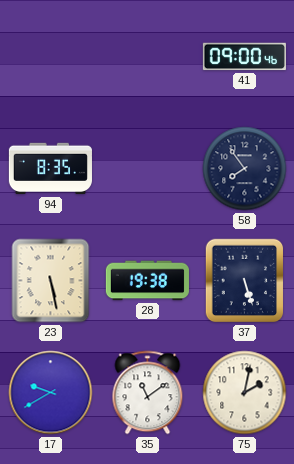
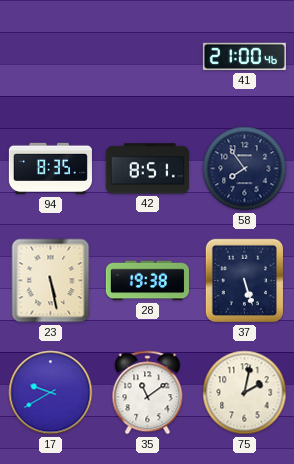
41: 09:00 -> 21:00 (244, 57)
42: none -> 8:51 (147, 169)
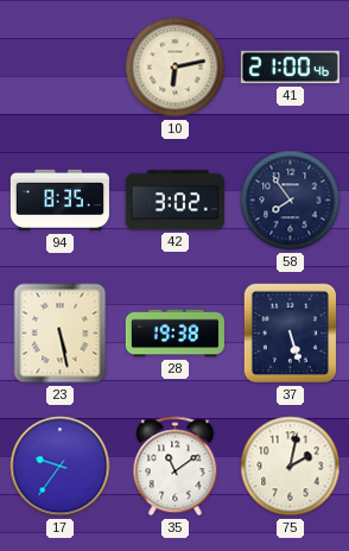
10: none -> 6:13 (176, 68)
42: 8:51 -> 3:02 (174, 201)
17: 9:40 -> 9:36 (61, 467)
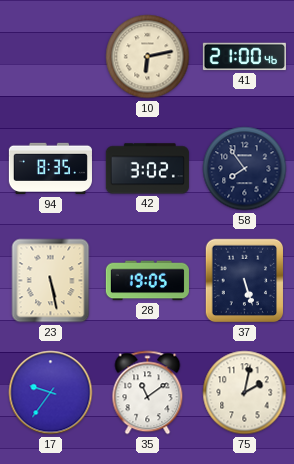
28: 19:38 -> 19:05 (147, 281)
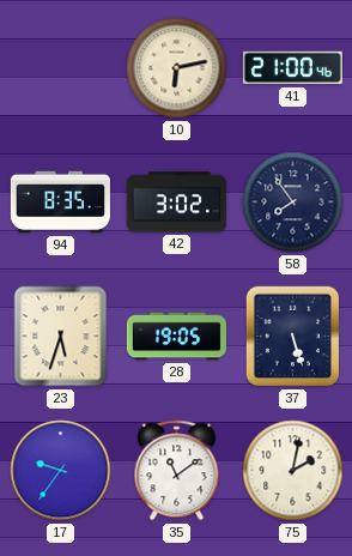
23: 5:28 -> 5:33 (61, 337)
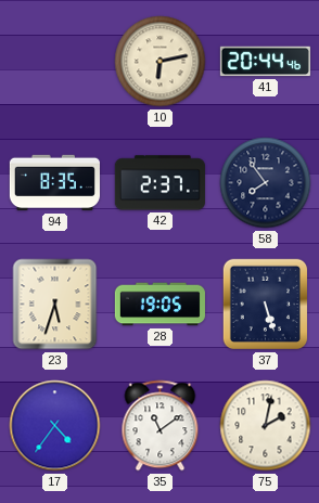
41: 21:00 -> 20:44 (265, 62)
42: 3:02 -> 2:37 (159, 183)
17: 9:36 -> 4:36 (55, 426)
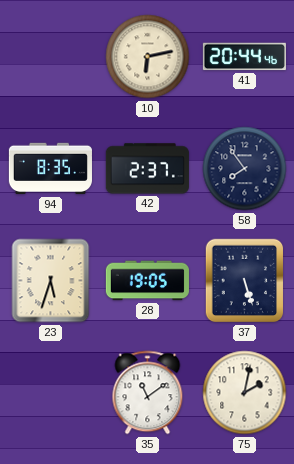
17: 4:36 -> none (55, 426)
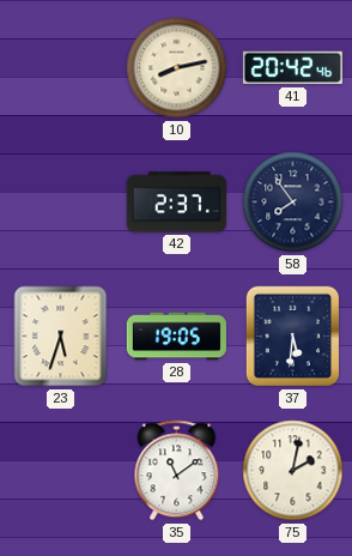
10: 6:13 -> 8:13 (177, 68)
41: 20:44 -> 20:42 (292, 68)
94: 8:35 -> none (50, 169)
37: 5:27 -> 5:31 (293, 337)
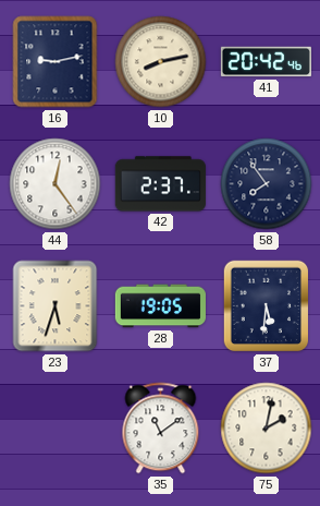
16: none -> 9:13 (56, 62)
44: none -> 12:24 (56, 184)
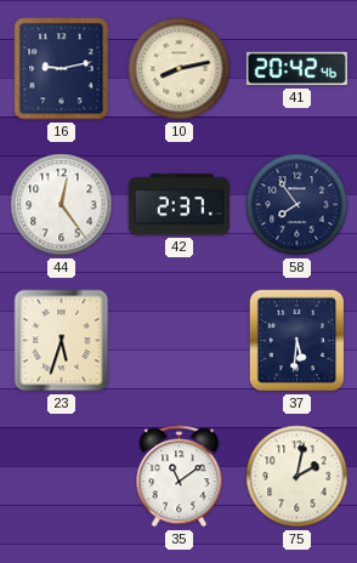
28: 19:05 -> none (160, 306)
